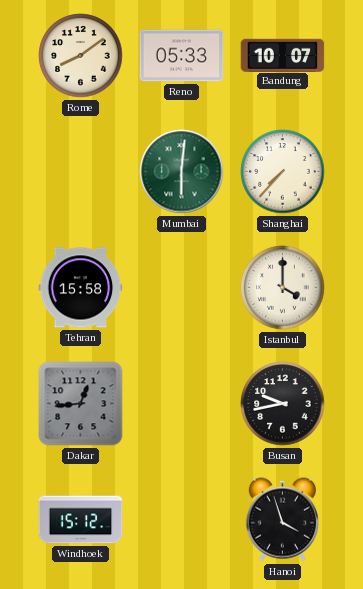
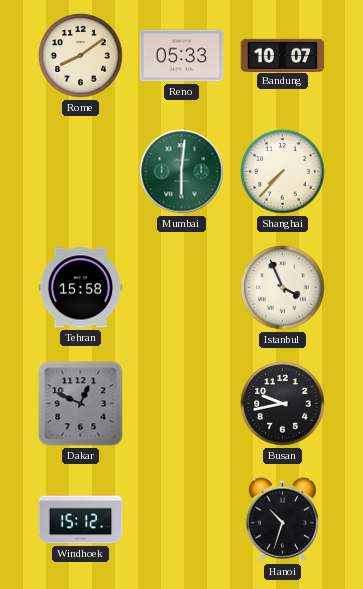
Istanbul: 4:00 -> 3:56 (283, 288)
Dakar: 12:44 -> 12:49 (81, 404)
Hanoi: 3:57 -> 10:33 (282, 520)
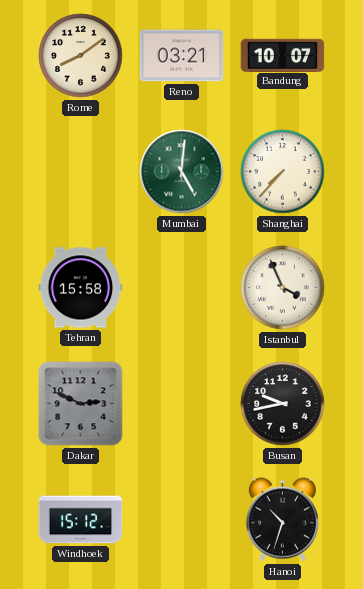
Reno: 05:33 -> 03:21 (182, 56)
Mumbai: 6:01 -> 5:01 (182, 172)
Dakar: 12:49 -> 2:49 (81, 404)
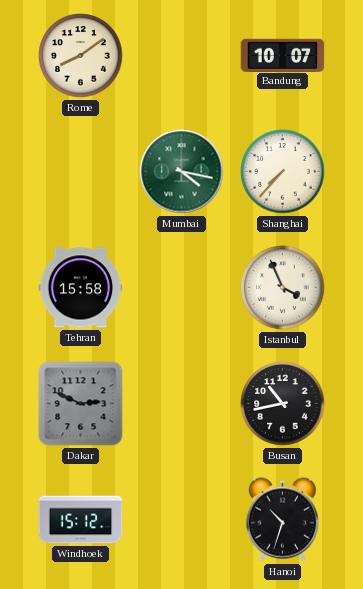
Reno: 03:21 -> none (182, 56)
Mumbai: 5:01 -> 4:17 (182, 172)
Busan: 9:43 -> 10:43 (283, 404)
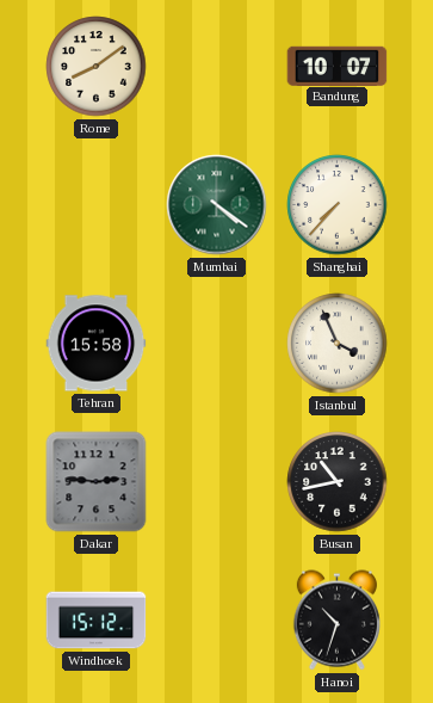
Mumbai: 4:17 -> 4:21 (217, 205)
Dakar: 2:49 -> 2:46 (97, 482)
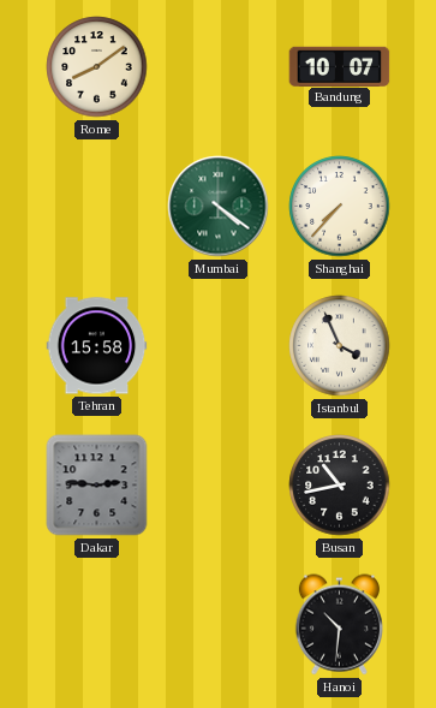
Windhoek: 15:12 -> none (97, 621)
Hanoi: 10:33 -> 10:31 (339, 625)
